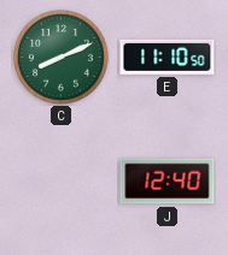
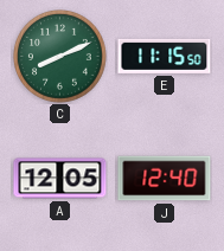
E: 11:10 -> 11:15 (165, 56)
A: none -> 12:05 (60, 179)
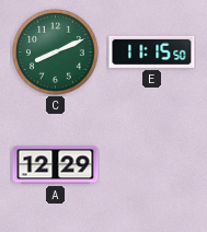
A: 12:05 -> 12:29 (56, 165)
J: 12:40 -> none (165, 179)
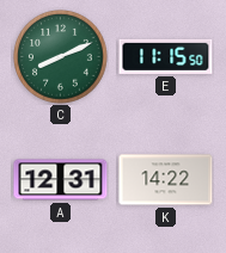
A: 12:29 -> 12:31 (61, 180)
K: none -> 14:22 (166, 180)
